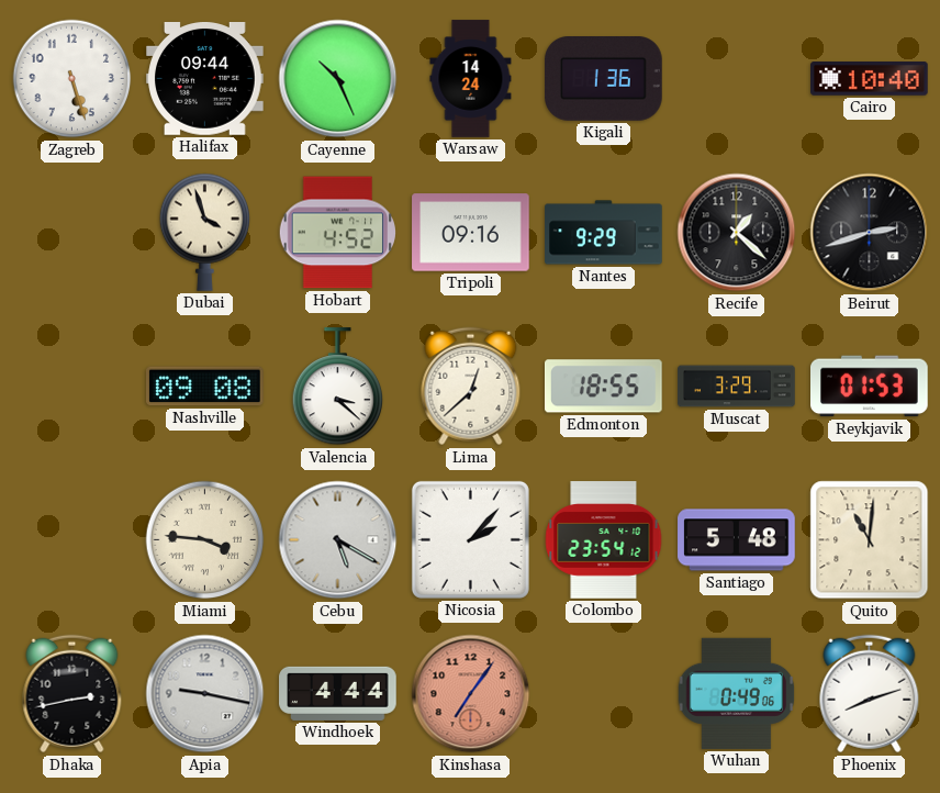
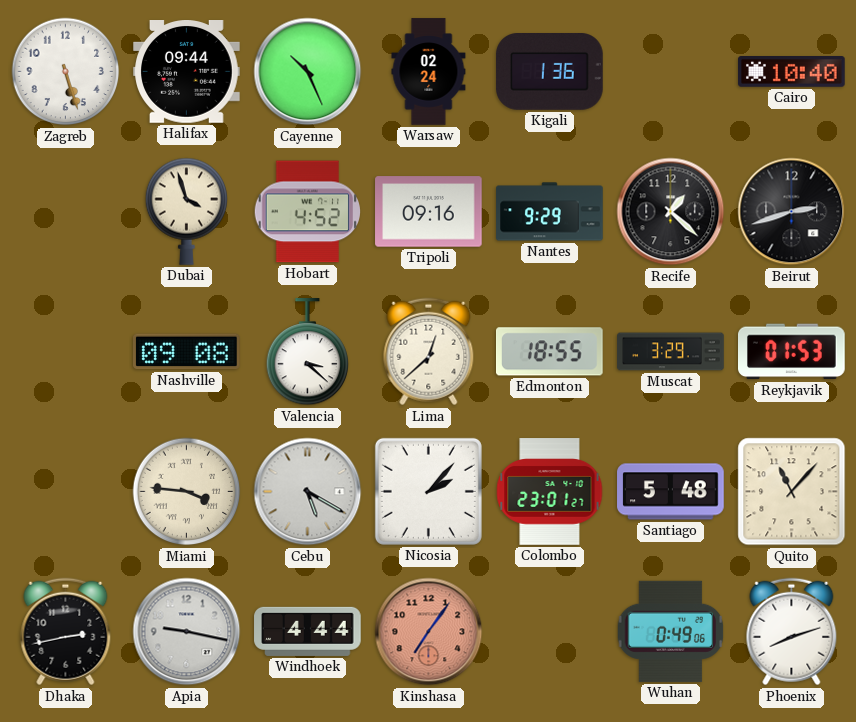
Warsaw: 14:24 -> 02:24 (429, 72)
Colombo: 23:54 -> 23:01 (550, 492)
Quito: 11:01 -> 11:07 (792, 492)
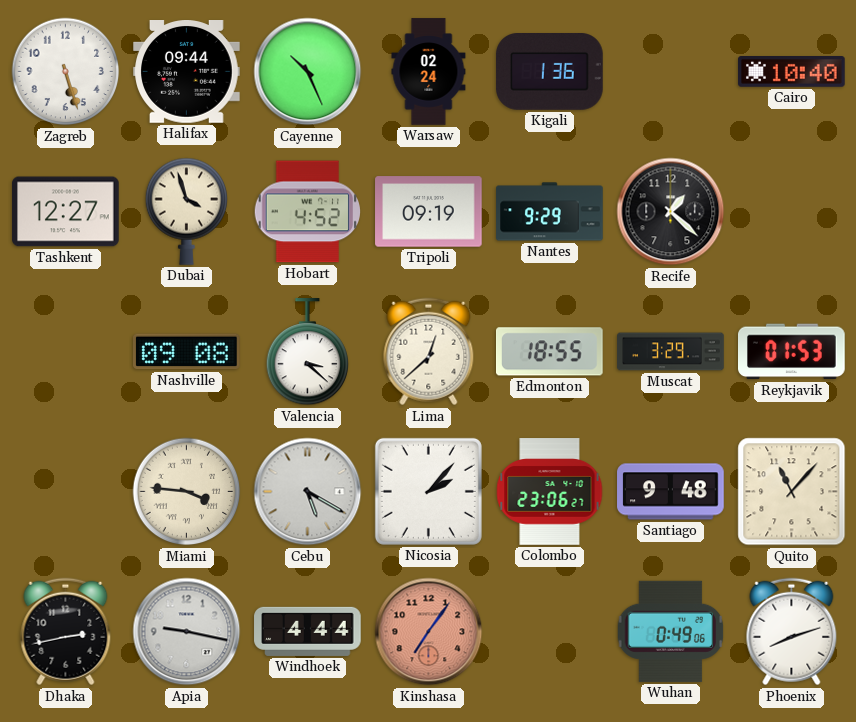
Tashkent: none -> 12:27 (66, 212)
Tripoli: 09:16 -> 09:19 (429, 212)
Beirut: 2:42 -> none (792, 212)
Colombo: 23:01 -> 23:06 (550, 492)
Santiago: 5:48 -> 9:48 (671, 492)
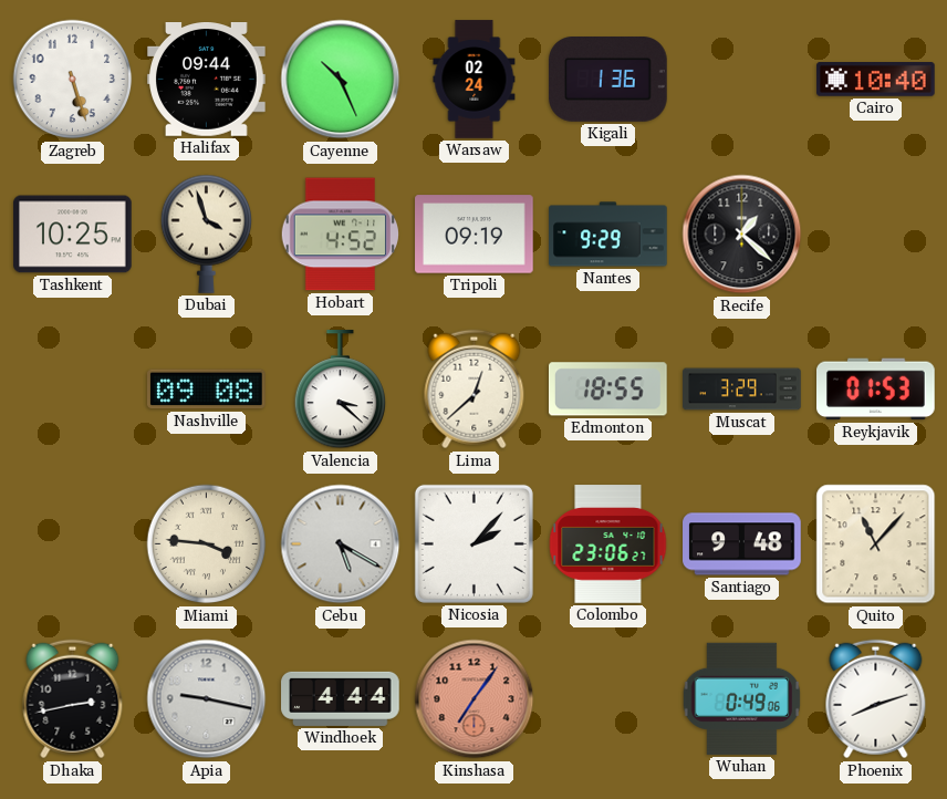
Tashkent: 12:27 -> 10:25 (73, 235)
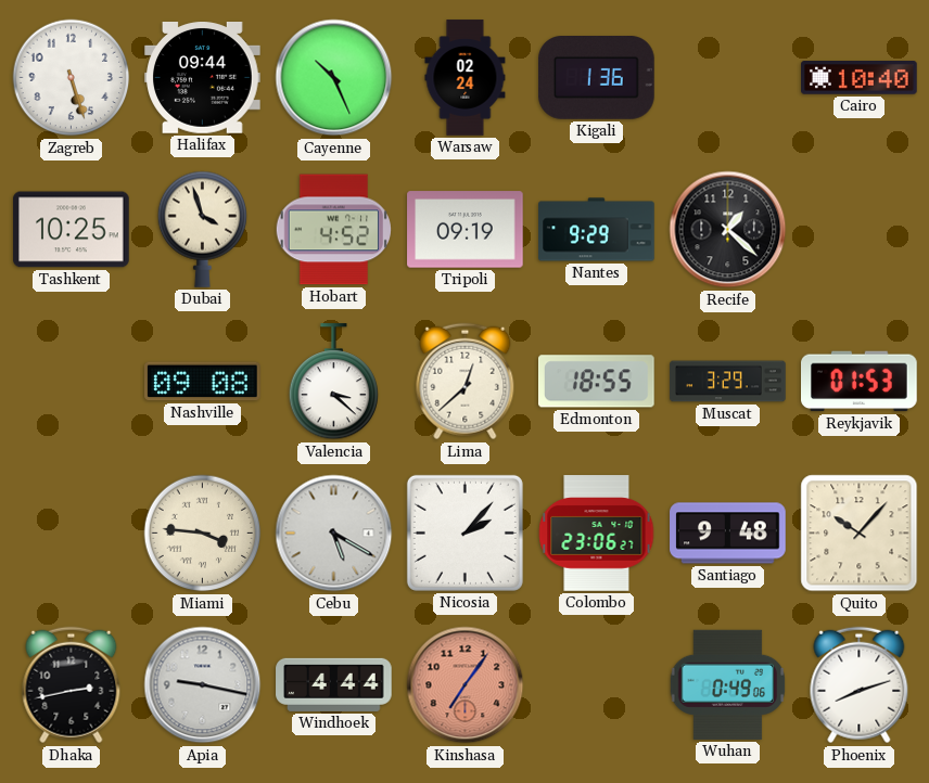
Quito: 11:07 -> 10:07 (860, 534)
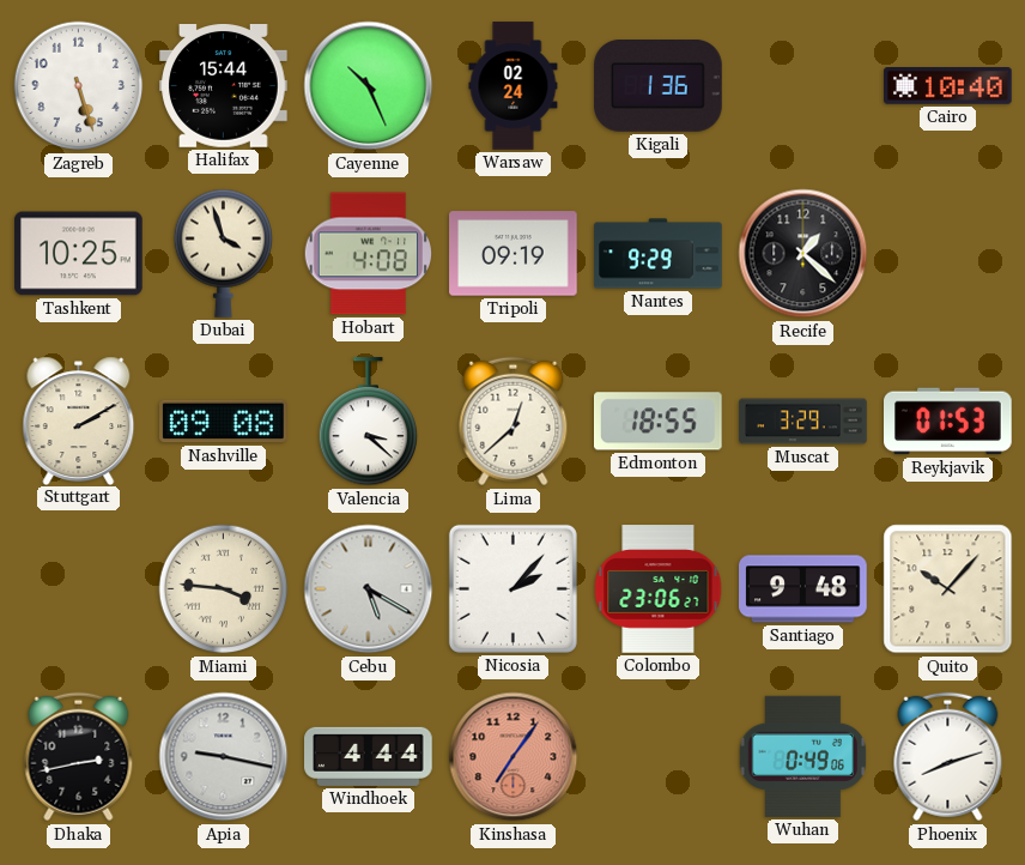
Halifax: 09:44 -> 15:44 (224, 86)
Hobart: 4:52 -> 4:08 (368, 254)
Stuttgart: none -> 2:10 (79, 421)
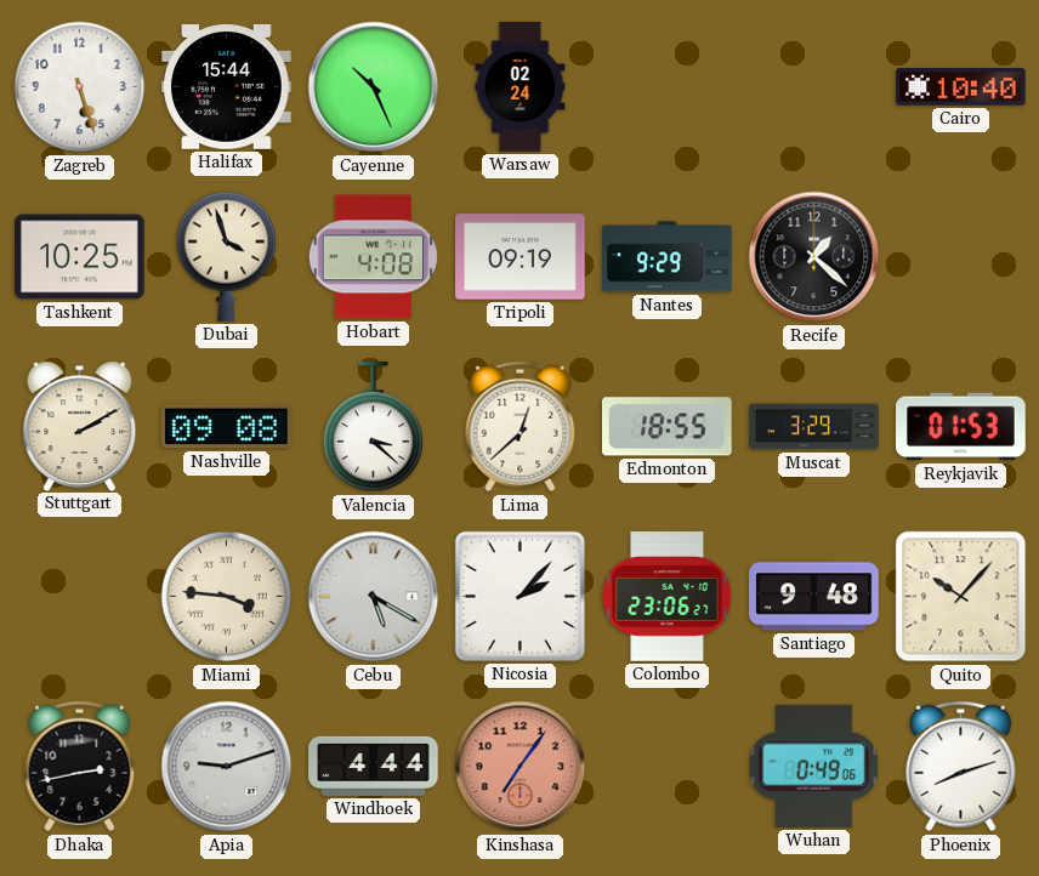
Kigali: 1:36 -> none (659, 86)
Apia: 9:17 -> 9:12 (227, 767)
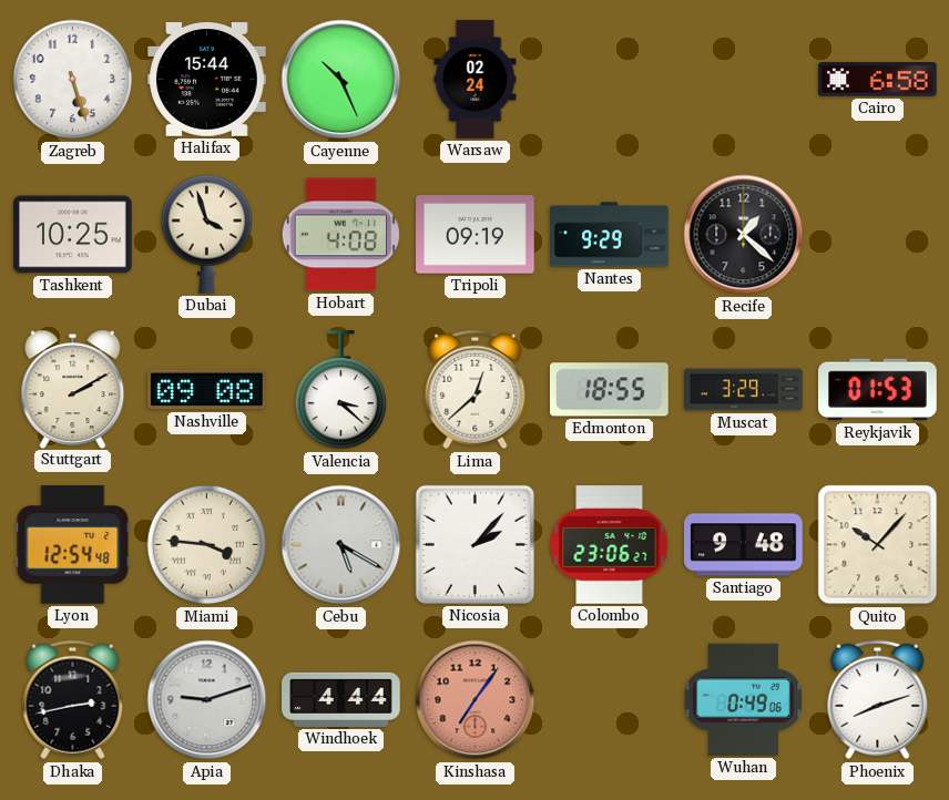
Cairo: 10:40 -> 6:58 (878, 80)
Lyon: none -> 12:54 (73, 545)
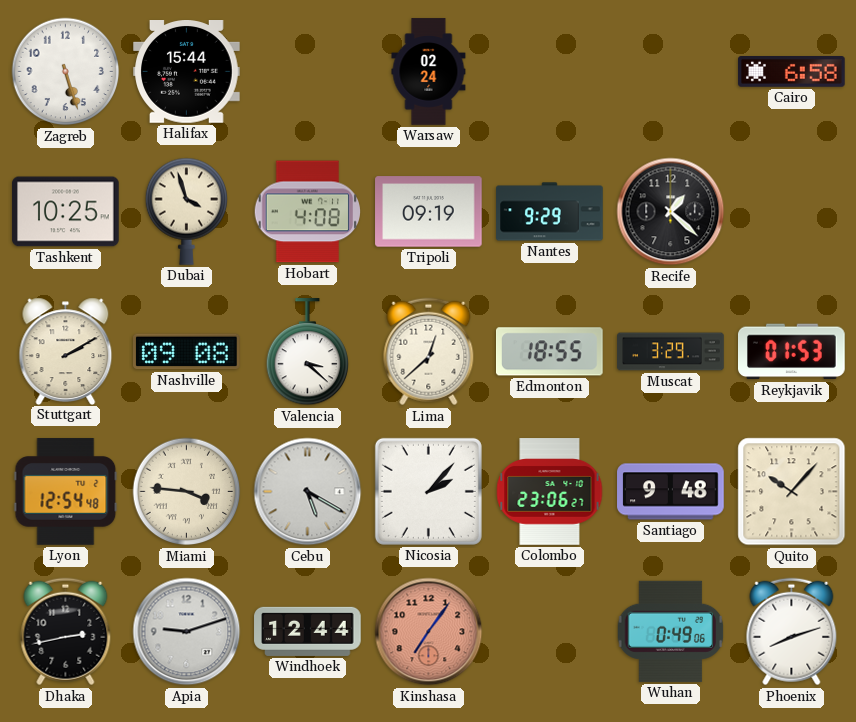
Cayenne: 10:26 -> none (341, 80)
Windhoek: 4:44 -> 12:44 (308, 631)
